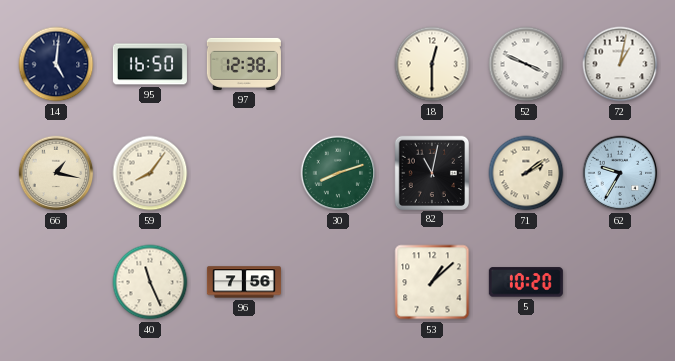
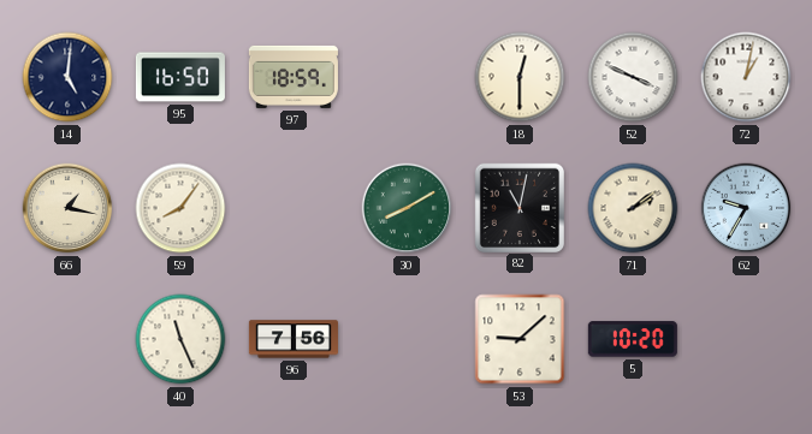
97: 12:38 -> 18:59 (294, 77)
30: 8:12 -> 8:10 (407, 208)
53: 1:08 -> 9:08 (520, 339)
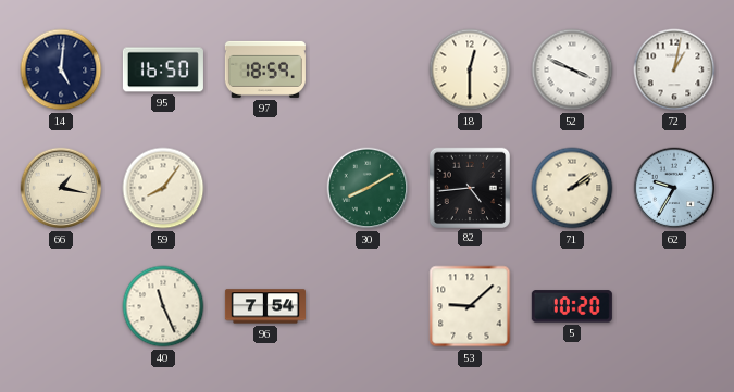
82: 11:02 -> 4:44 (469, 187)
96: 7:56 -> 7:54 (265, 306)
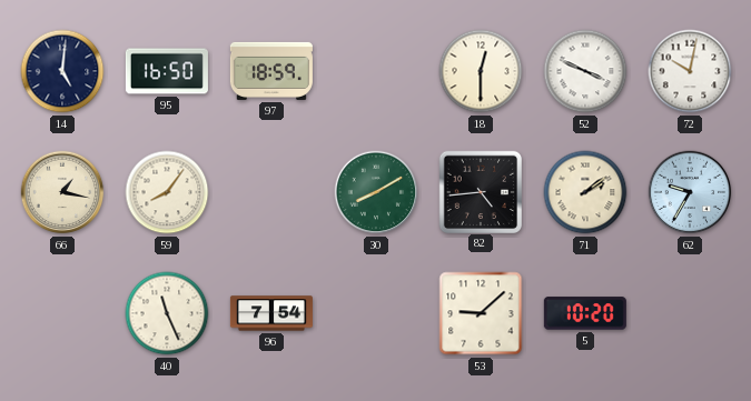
72: 1:02 -> 10:02 (690, 71)
